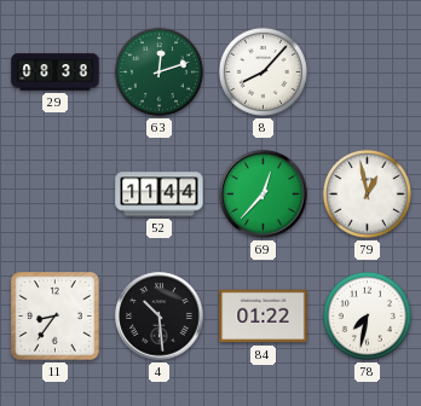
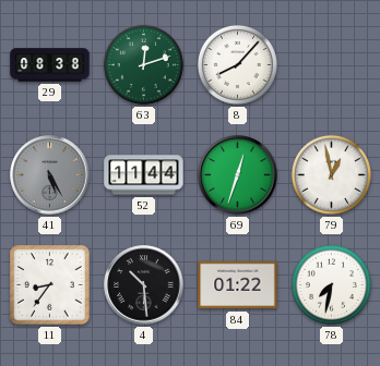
41: none -> 5:25 (50, 175)
69: 12:37 -> 12:33 (238, 175)
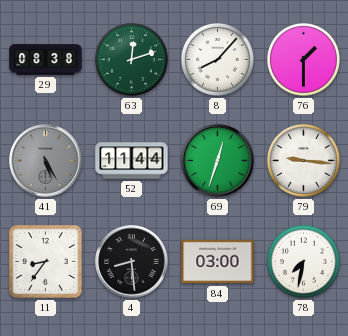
76: none -> 1:30 (303, 59)
79: 12:58 -> 9:16 (303, 160)
4: 10:29 -> 8:29 (132, 262)
84: 01:22 -> 03:00 (218, 262)
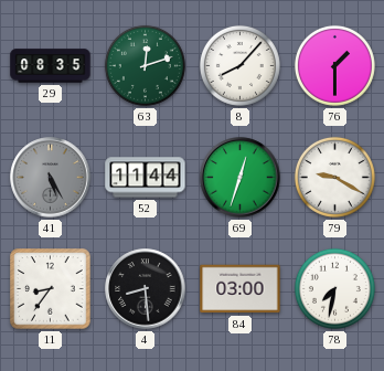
29: 08:38 -> 08:35 (51, 66)
79: 9:16 -> 9:20 (334, 177)
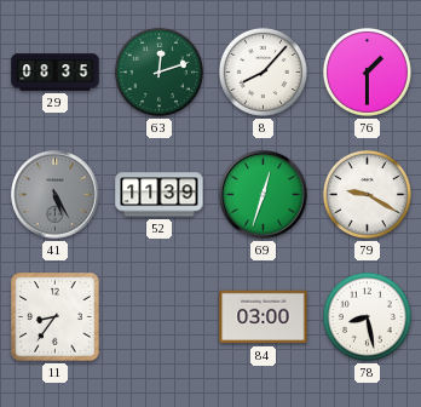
52: 11:44 -> 11:39 (160, 195)
4: 8:29 -> none (146, 289)
78: 7:32 -> 8:28 (367, 316)
